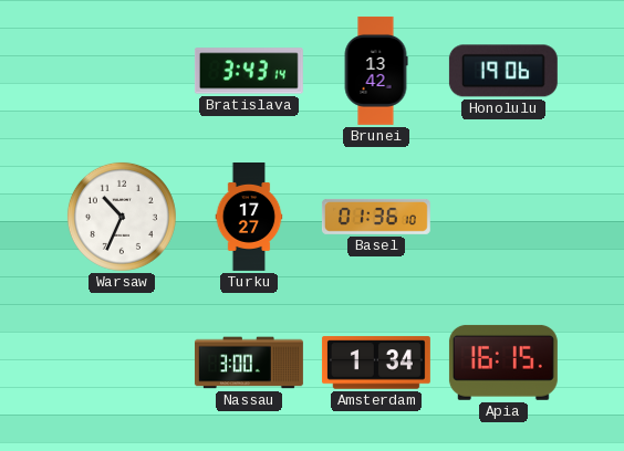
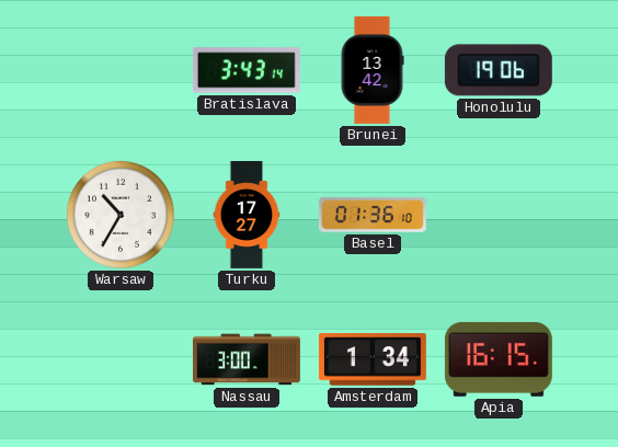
Warsaw: 10:34 -> 10:35 (121, 215)
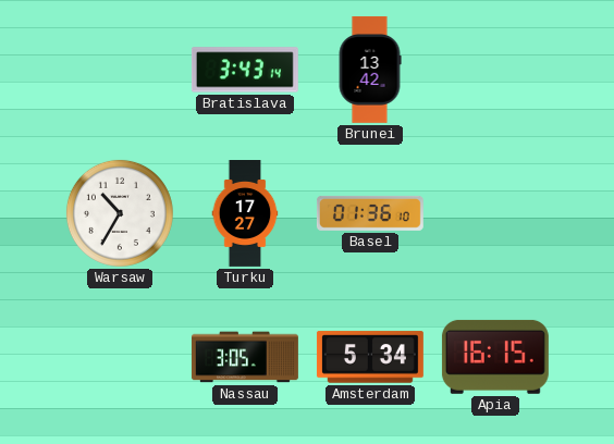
Honolulu: 19:06 -> none (499, 70)
Nassau: 3:00 -> 3:05 (245, 357)
Amsterdam: 1:34 -> 5:34 (370, 357)
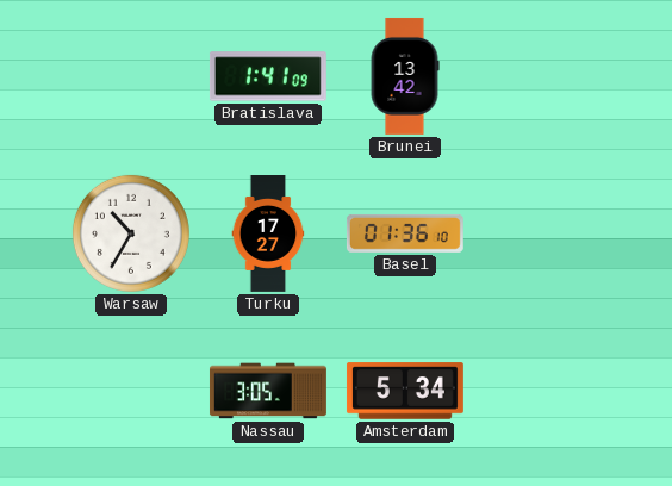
Bratislava: 3:43 -> 1:41 (268, 76)
Apia: 16:15 -> none (495, 357)
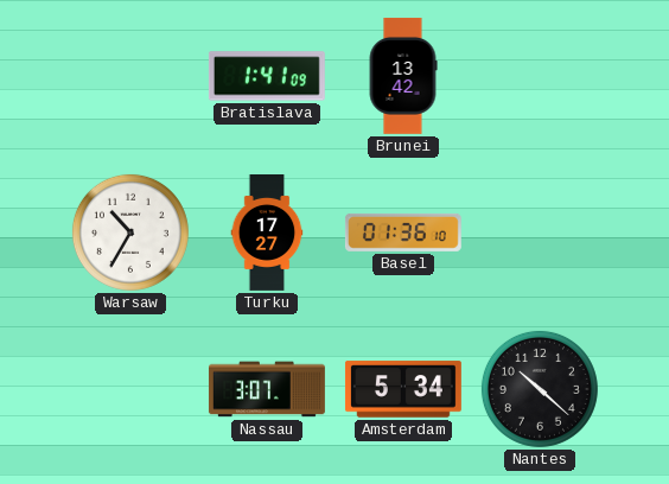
Nassau: 3:05 -> 3:07 (267, 389)
Nantes: none -> 10:22 (540, 389)
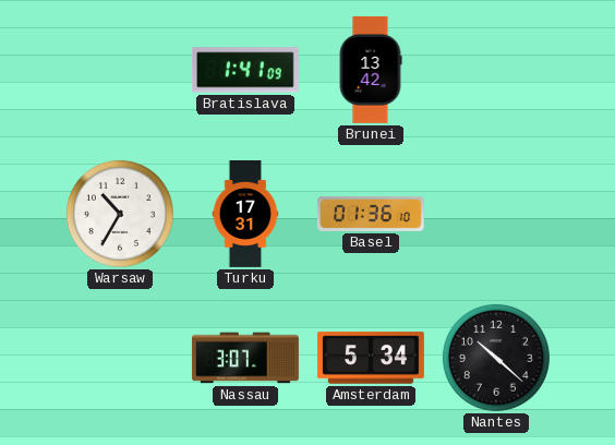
Turku: 17:27 -> 17:31 (245, 215)
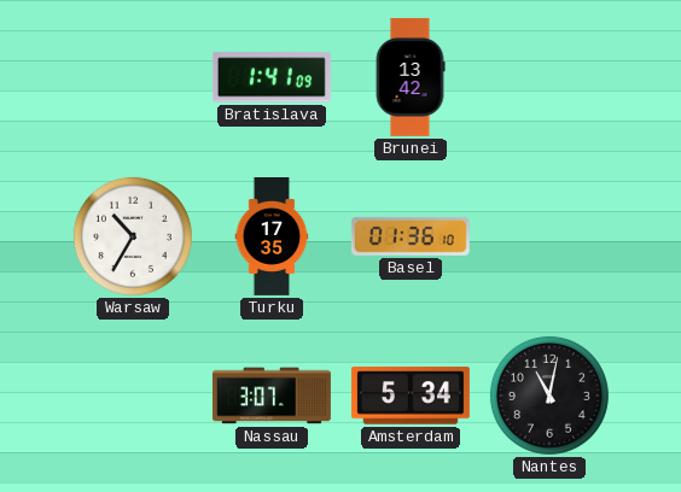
Turku: 17:31 -> 17:35 (272, 238)
Nantes: 10:22 -> 11:02 (549, 396)
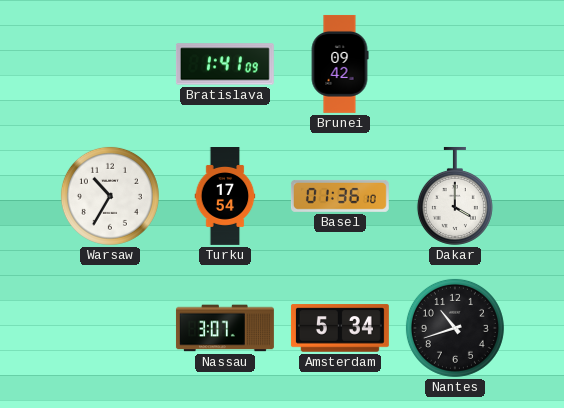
Brunei: 13:42 -> 09:42 (340, 64)
Turku: 17:35 -> 17:54 (225, 197)
Dakar: none -> 4:00 (455, 196)
Nantes: 11:02 -> 10:42 (455, 328)
